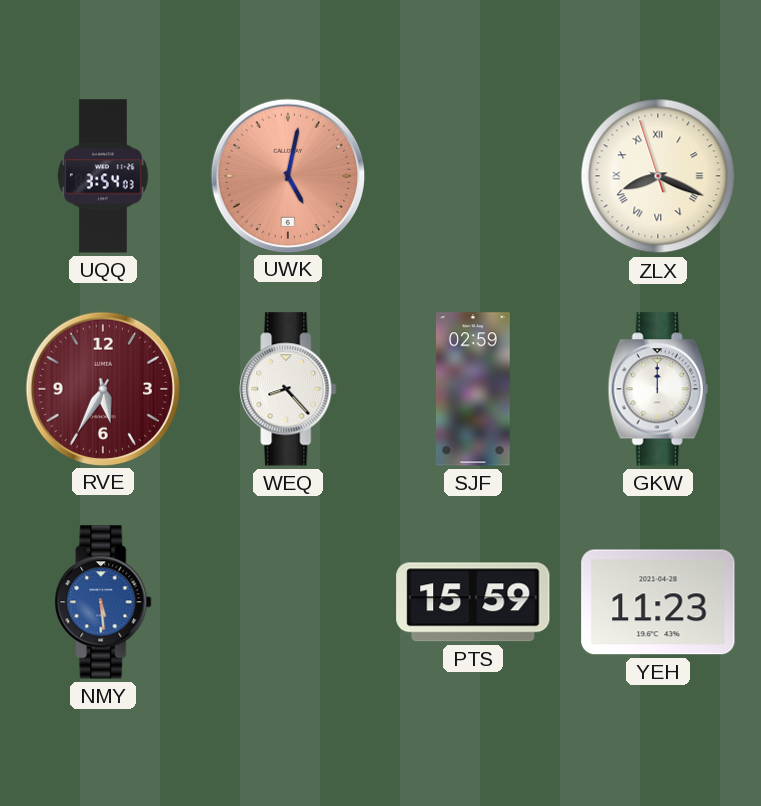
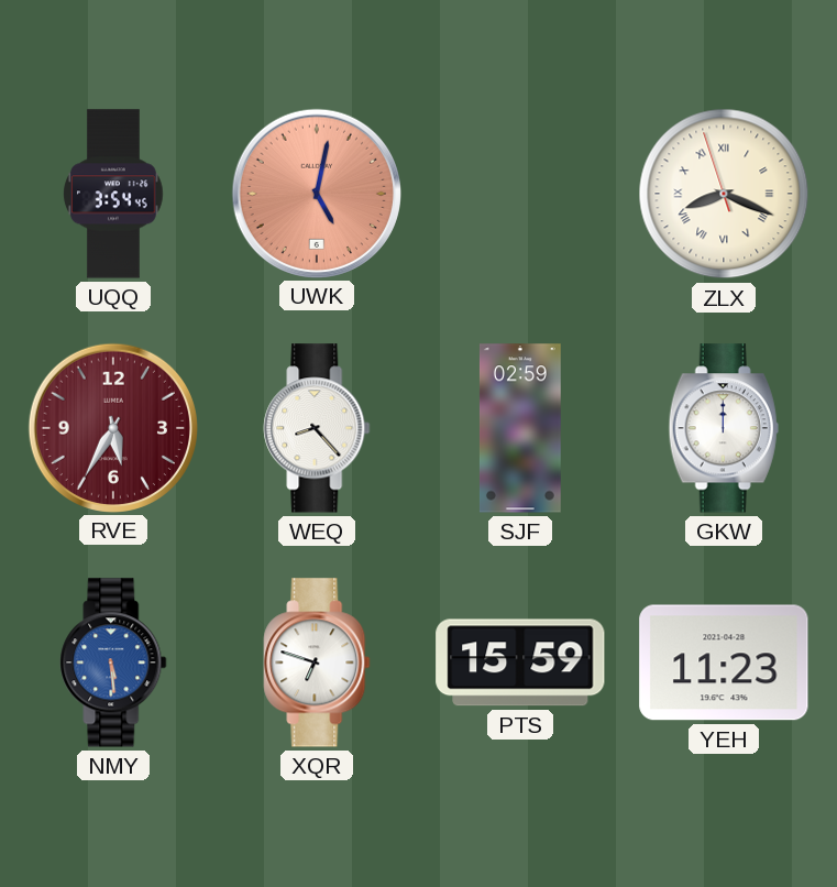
UQQ: 3:54:03 -> 3:54:45 (113, 194)
XQR: none -> 6:48 (317, 662)
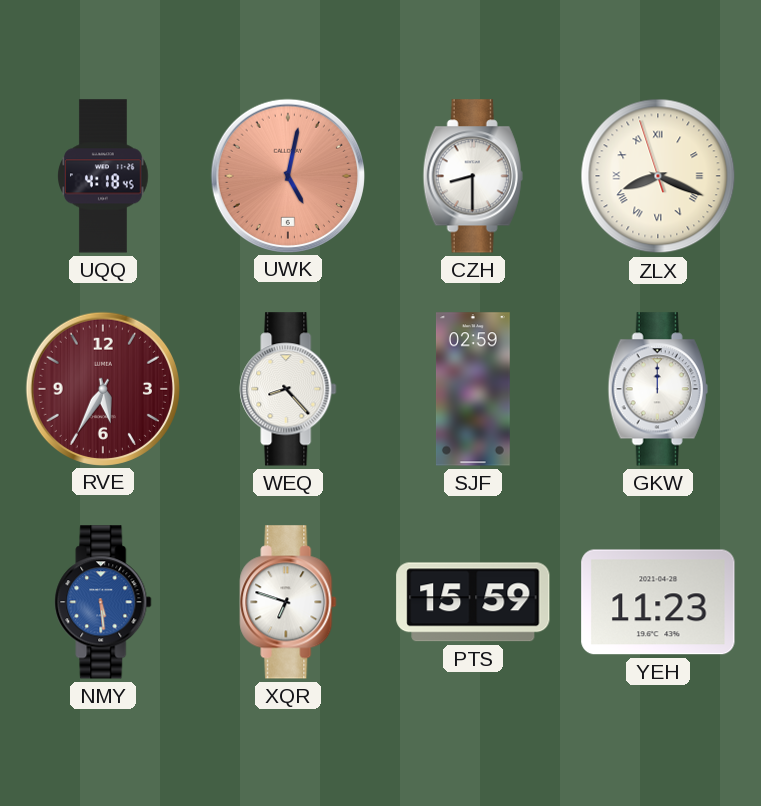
UQQ: 3:54 -> 4:18 (103, 176)
CZH: none -> 8:30 (473, 176)
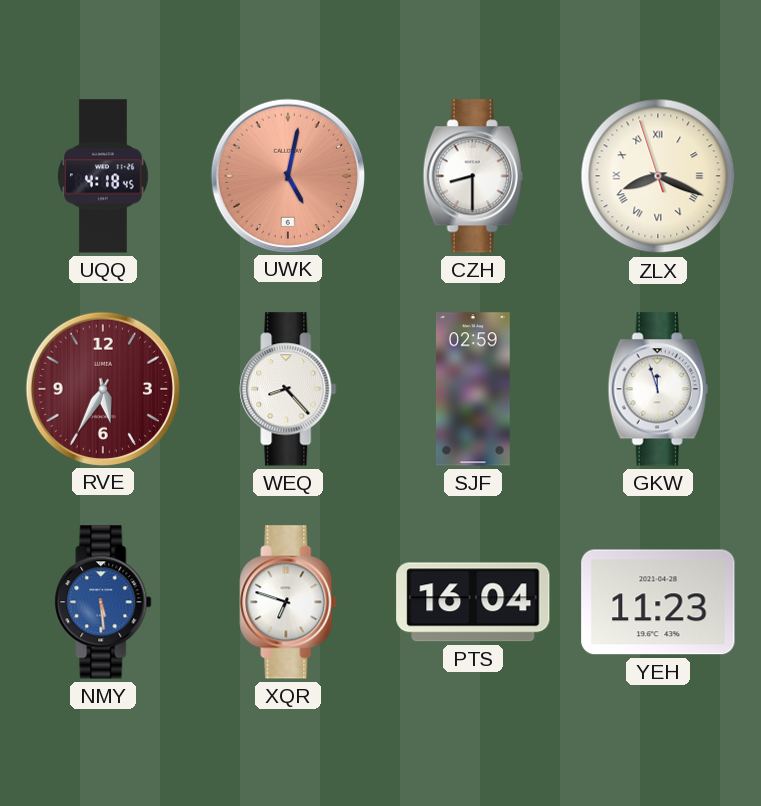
GKW: 12:00 -> 11:57 (658, 389)
PTS: 15:59 -> 16:04 (473, 602)
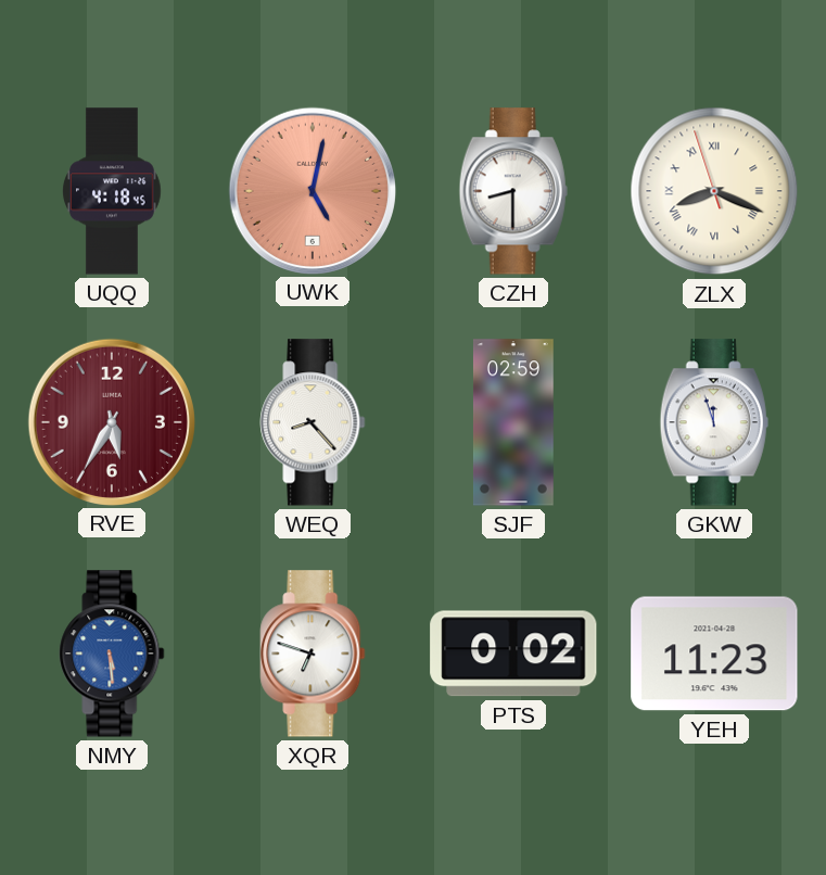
PTS: 16:04 -> 0:02 (513, 654)
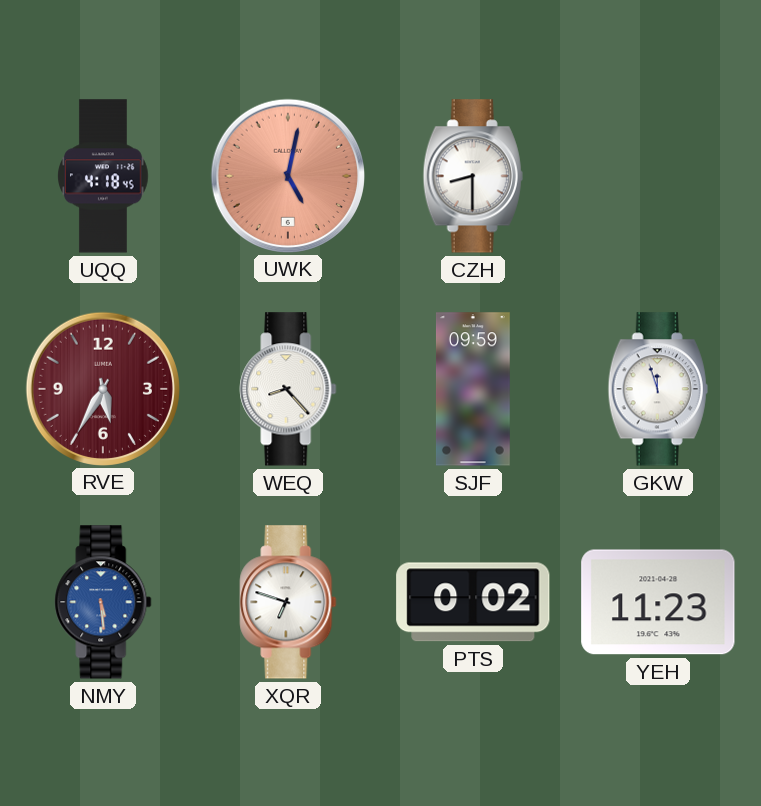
ZLX: 8:18 -> none (714, 191)
SJF: 02:59 -> 09:59 (473, 389)
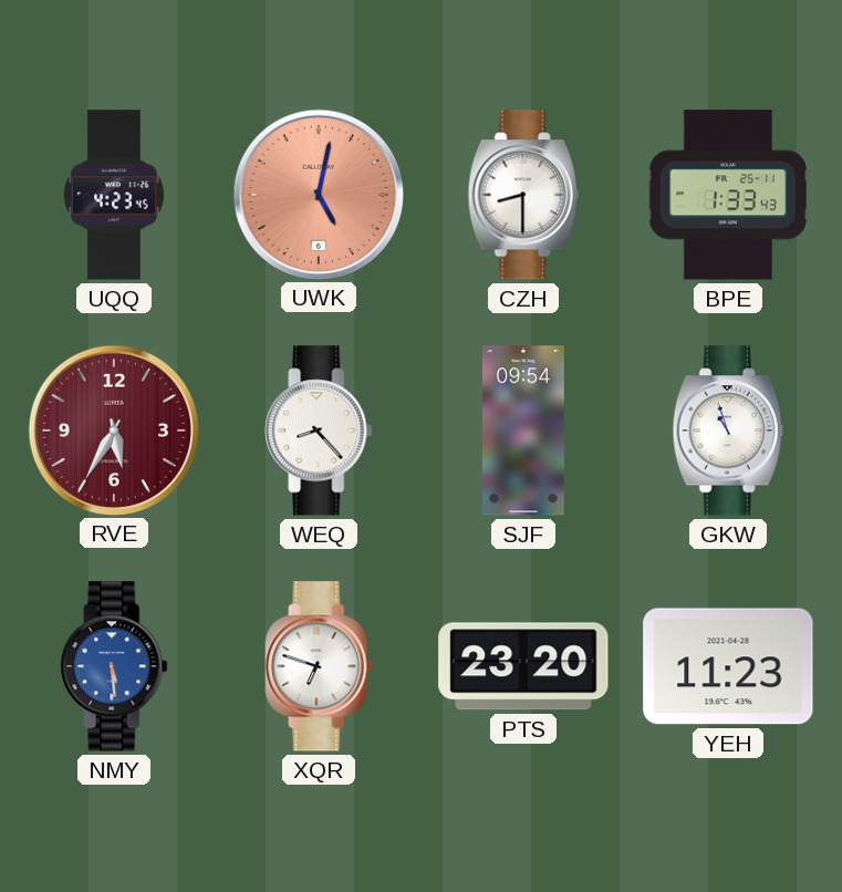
UQQ: 4:18 -> 4:23 (114, 195)
BPE: none -> 1:33 (727, 195)
SJF: 09:59 -> 09:54 (523, 431)
GKW: 11:57 -> 10:57 (728, 431)
PTS: 0:02 -> 23:20 (523, 666)
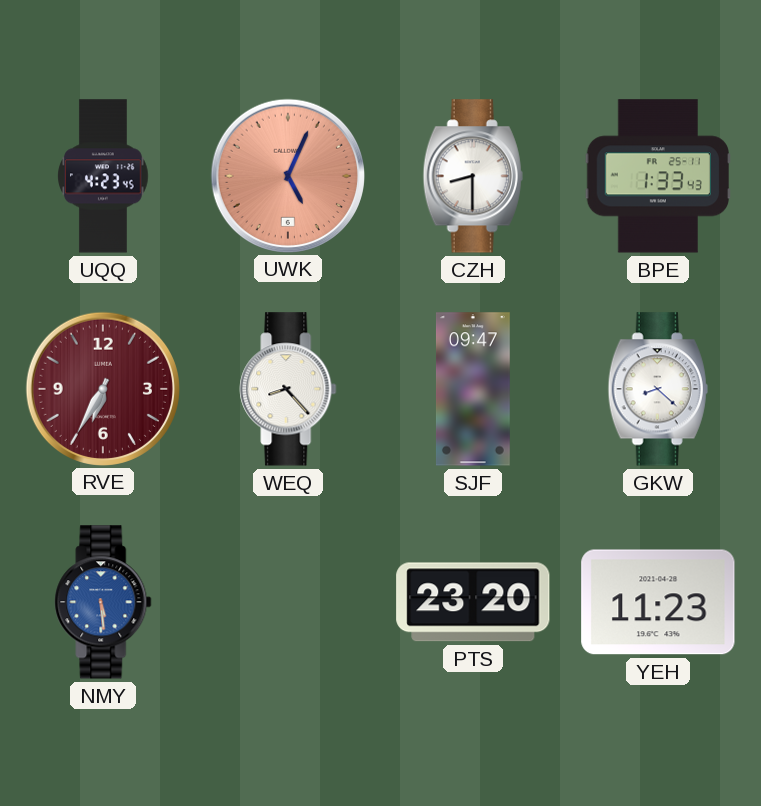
UWK: 5:02 -> 5:04 (287, 175)
RVE: 5:35 -> 6:35 (102, 388)
SJF: 09:54 -> 09:47 (473, 389)
GKW: 10:57 -> 8:22 (658, 389)
XQR: 6:48 -> none (319, 666)
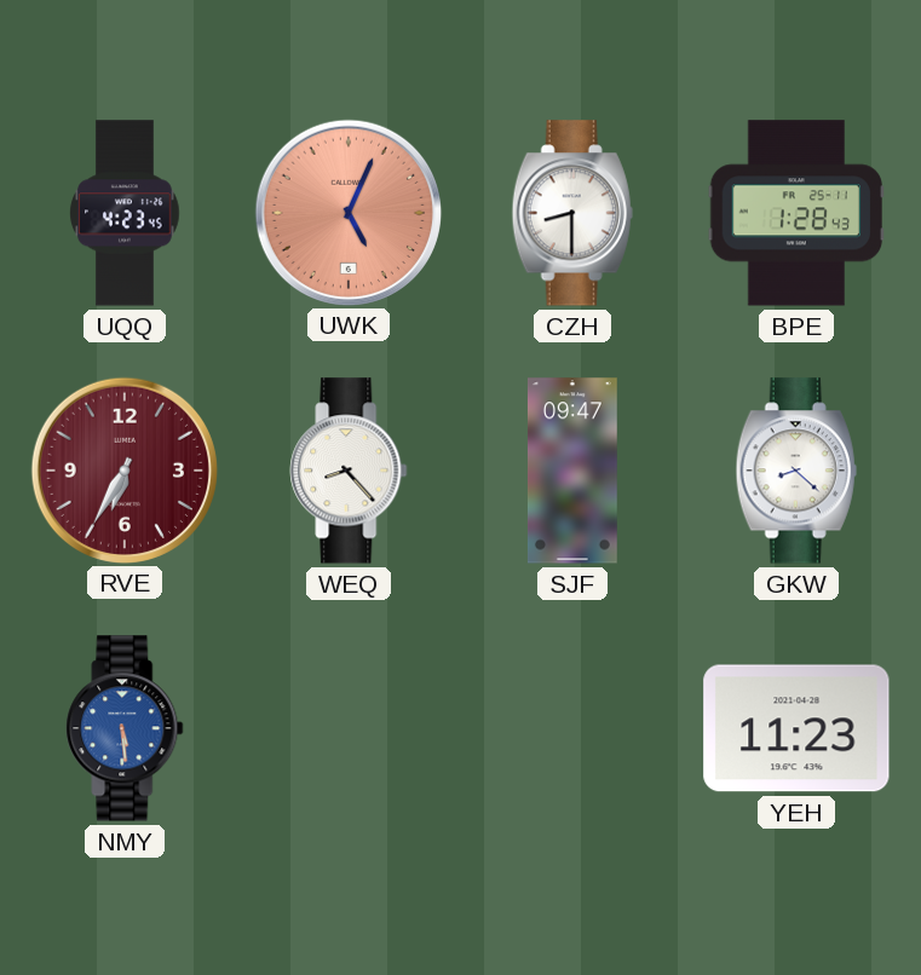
BPE: 1:33 -> 1:28 (795, 213)
PTS: 23:20 -> none (473, 602)
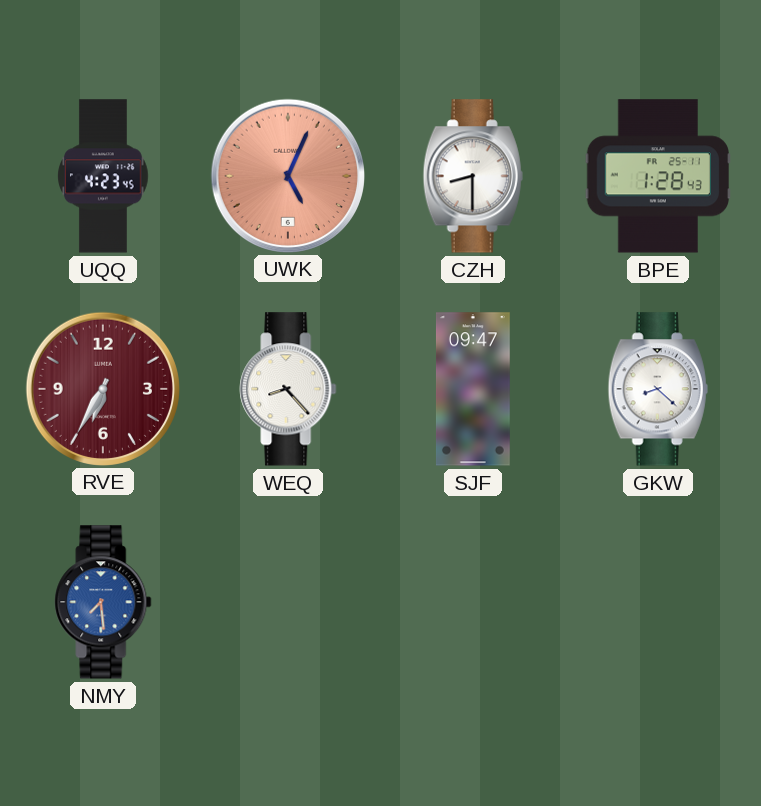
NMY: 5:29 -> 7:29 (103, 602)
YEH: 11:23 -> none (796, 728)
